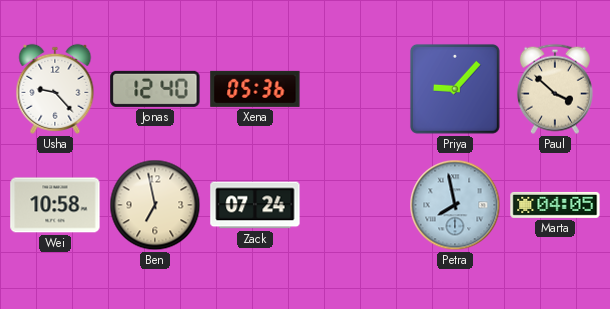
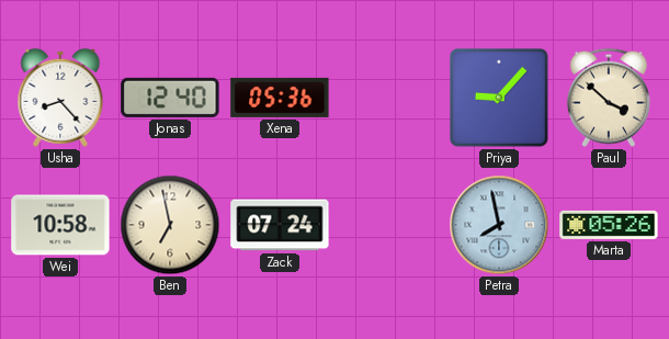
Usha: 9:23 -> 8:23 (60, 98)
Marta: 04:05 -> 05:26 (609, 225)
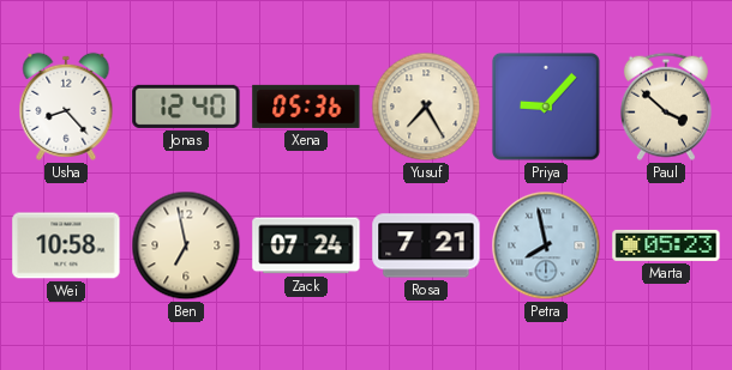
Yusuf: none -> 7:25 (426, 107)
Rosa: none -> 7:21 (426, 245)
Marta: 05:26 -> 05:23 (666, 245)
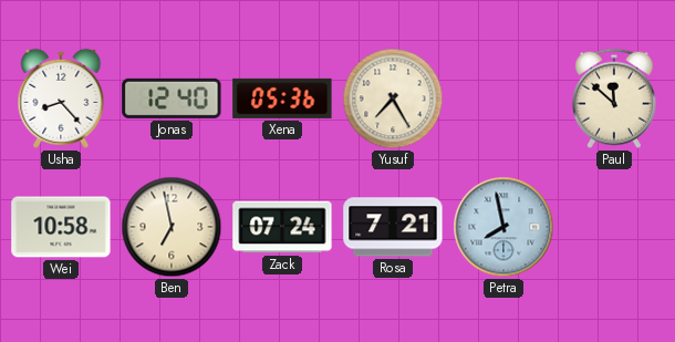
Priya: 9:07 -> none (546, 107)
Paul: 3:52 -> 11:52 (614, 99)
Marta: 05:23 -> none (666, 245)
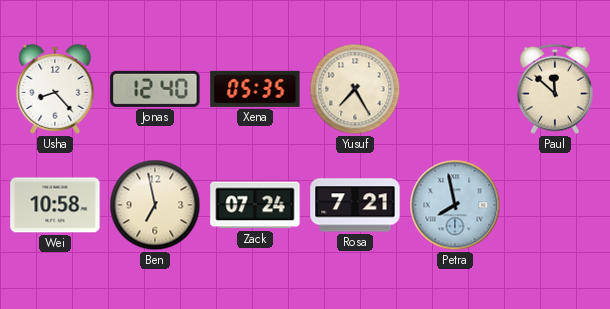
Xena: 05:36 -> 05:35 (255, 89)
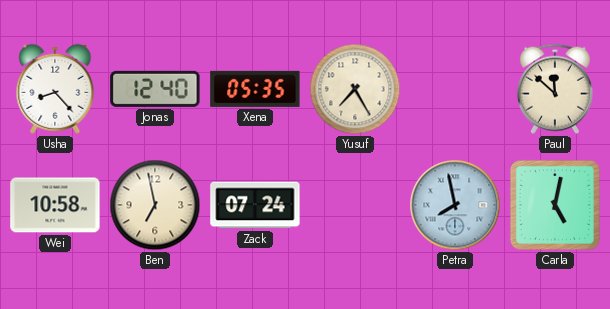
Rosa: 7:21 -> none (355, 205)
Carla: none -> 5:02 (555, 205)
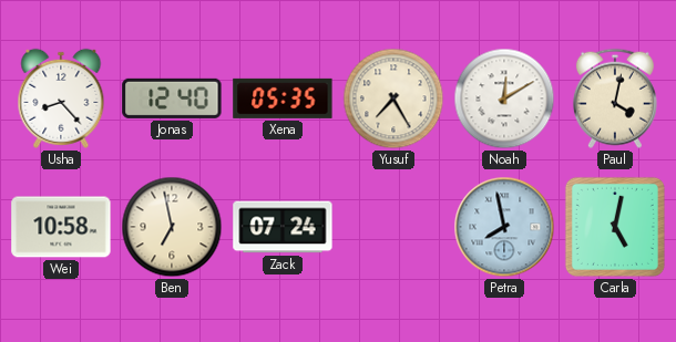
Noah: none -> 12:10 (504, 99)
Paul: 11:52 -> 4:02 (615, 99)
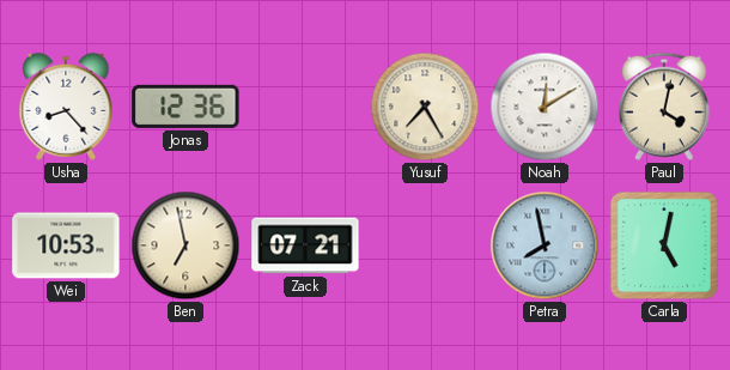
Jonas: 12:40 -> 12:36 (185, 107)
Xena: 05:35 -> none (283, 99)
Wei: 10:58 -> 10:53 (66, 245)
Zack: 07:24 -> 07:21 (305, 245)
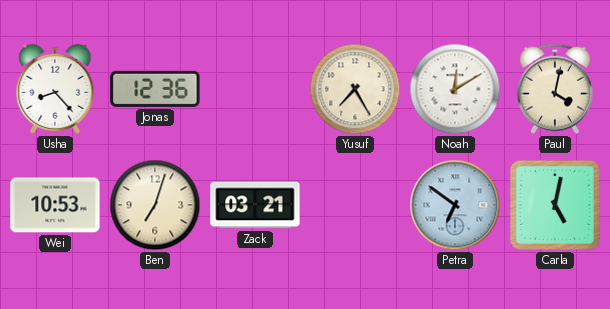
Ben: 6:58 -> 7:03 (155, 205)
Zack: 07:21 -> 03:21 (255, 205)
Petra: 7:58 -> 6:51 (455, 205)
